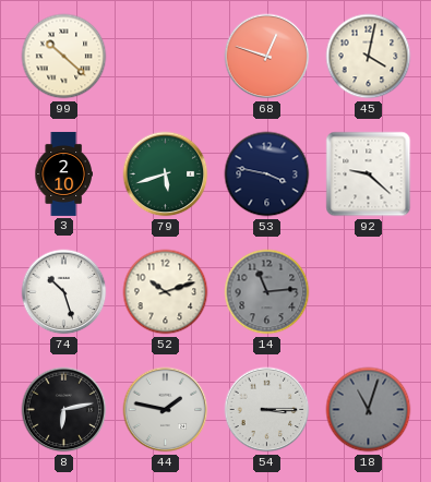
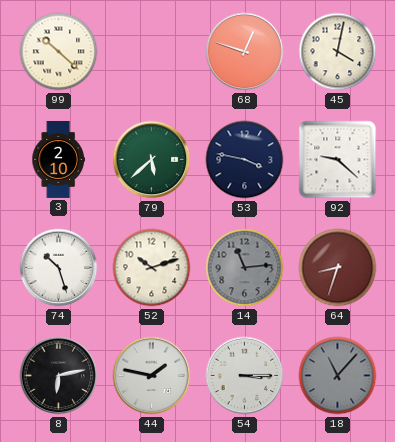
79: 5:42 -> 5:38 (152, 160)
64: none -> 8:33 (338, 268)
18: 11:03 -> 11:07 (338, 376)
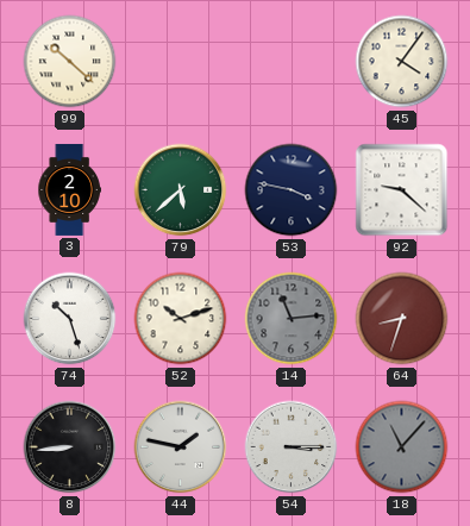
68: 12:48 -> none (245, 52)
45: 4:02 -> 4:06 (402, 62)
8: 6:13 -> 8:44 (70, 447)
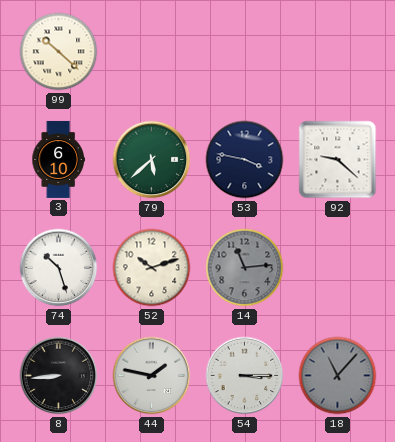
45: 4:06 -> none (402, 62)
3: 2:10 -> 6:10 (58, 159)
64: 8:33 -> none (402, 319)
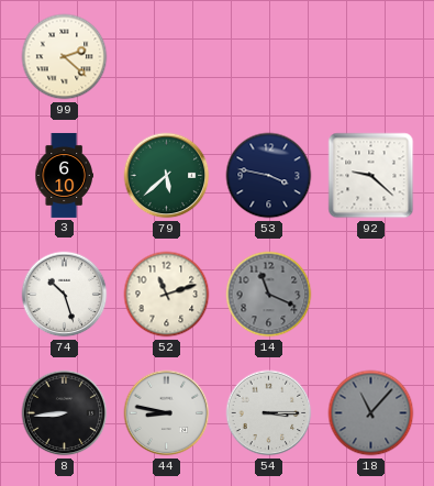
99: 10:22 -> 2:22 (65, 57)
52: 10:12 -> 11:12 (167, 295)
14: 11:14 -> 11:19 (269, 295)
44: 1:47 -> 8:47 (167, 413)
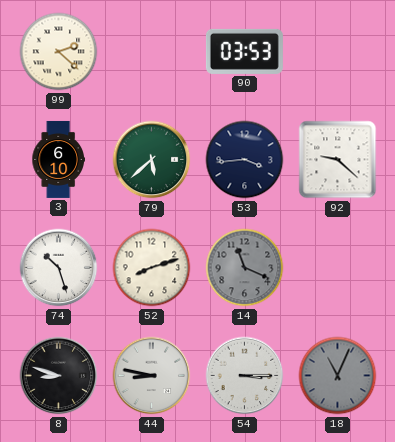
90: none -> 03:53 (244, 51)
53: 3:47 -> 3:44 (245, 160)
52: 11:12 -> 8:12 (152, 268)
8: 8:44 -> 8:48 (59, 376)
18: 11:07 -> 11:04 (338, 376)
